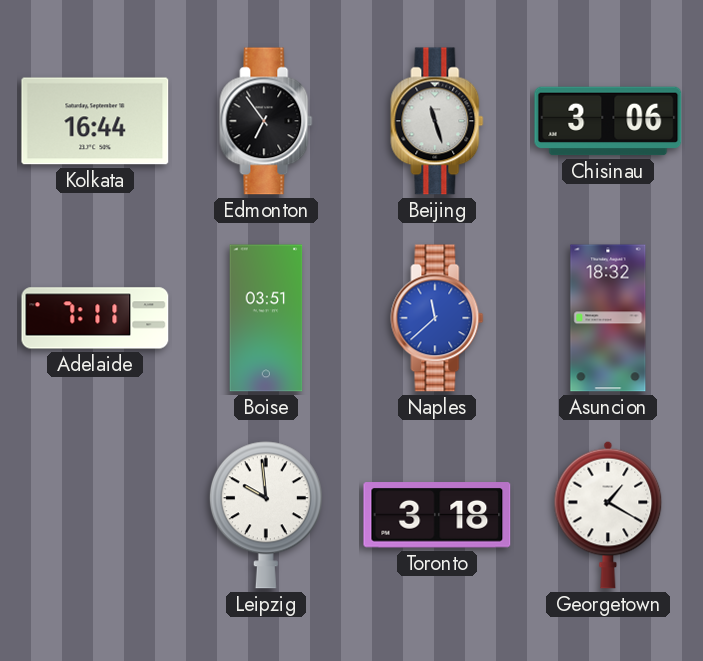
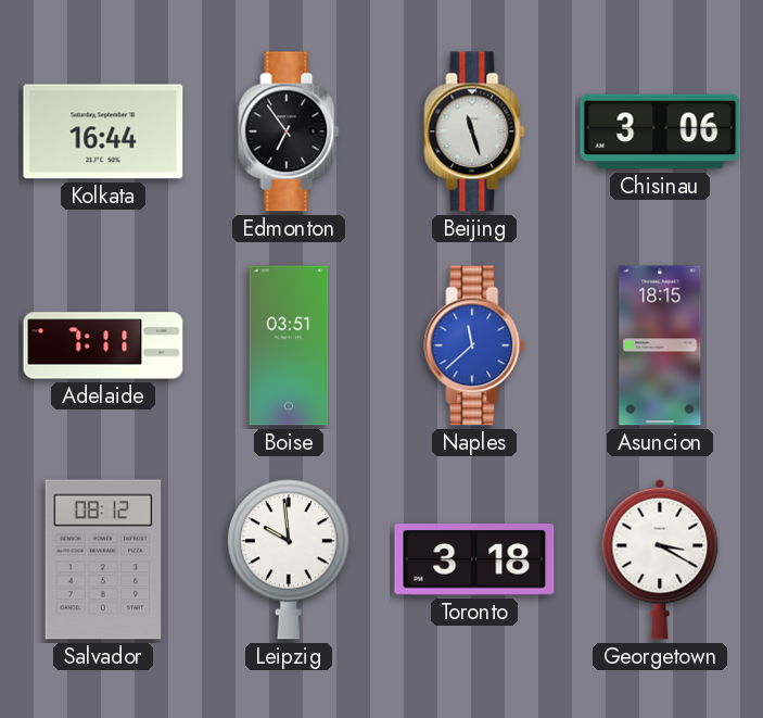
Asuncion: 18:32 -> 18:15 (660, 345)
Salvador: none -> 08:12 (103, 559)
Georgetown: 1:20 -> 3:20 (660, 559)
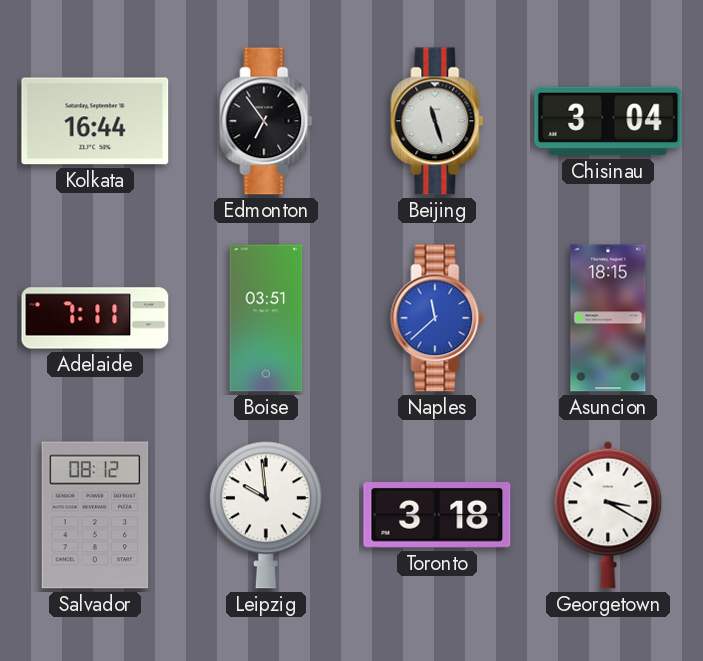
Chisinau: 3:06 -> 3:04 (608, 121)
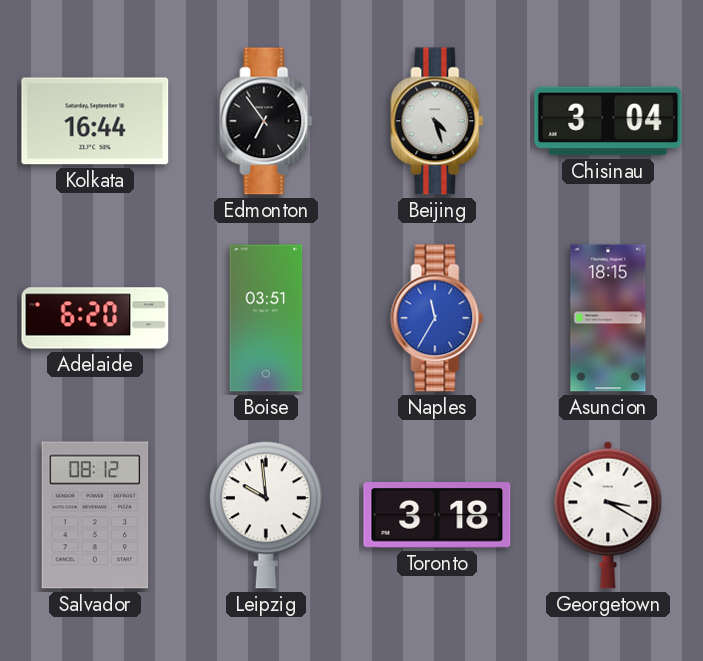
Beijing: 11:27 -> 4:27 (437, 121)
Adelaide: 7:11 -> 6:20 (95, 318)
Naples: 11:38 -> 11:35 (437, 318)
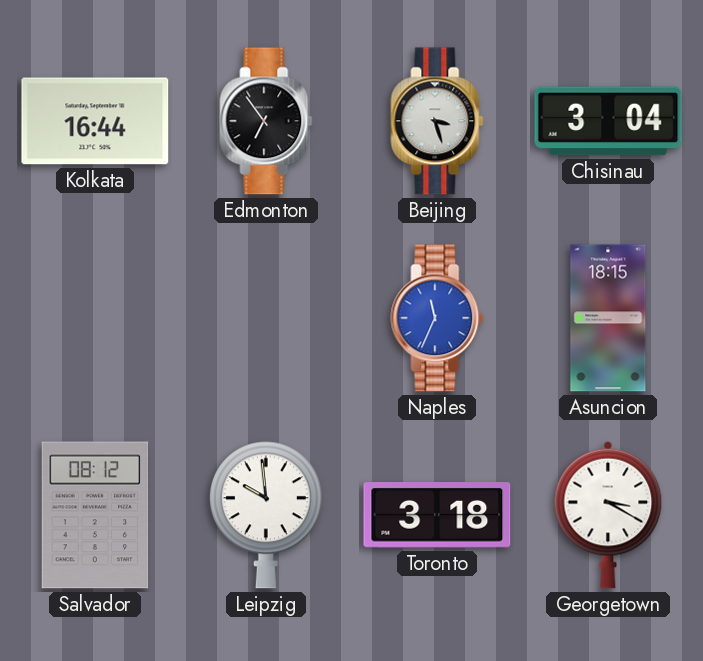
Beijing: 4:27 -> 3:27 (437, 121)
Adelaide: 6:20 -> none (95, 318)
Boise: 03:51 -> none (266, 318)
Naples: 11:35 -> 11:34 (437, 318)
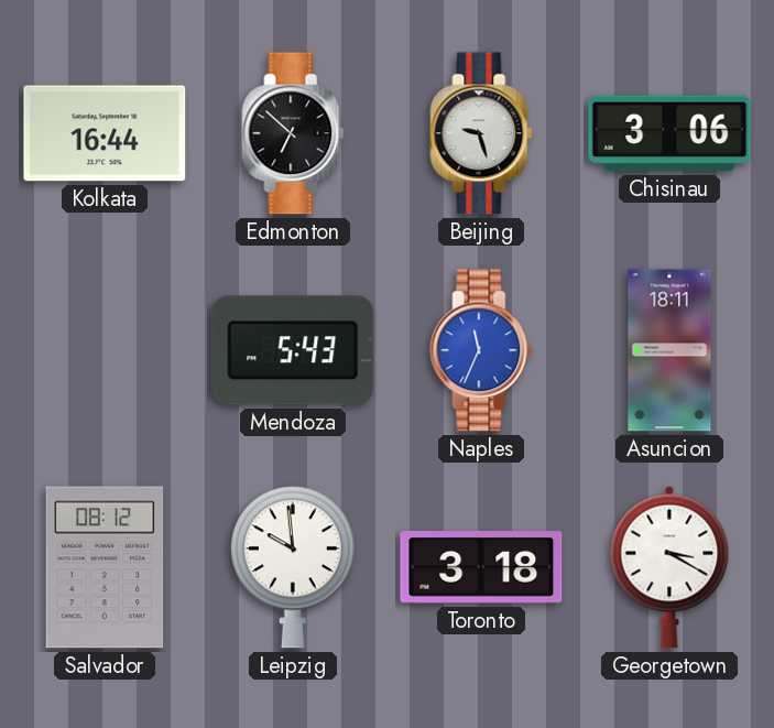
Edmonton: 6:54 -> 6:52 (293, 133)
Beijing: 3:27 -> 9:27 (481, 133)
Chisinau: 3:04 -> 3:06 (669, 133)
Mendoza: none -> 5:43 (293, 350)
Asuncion: 18:15 -> 18:11 (669, 350)
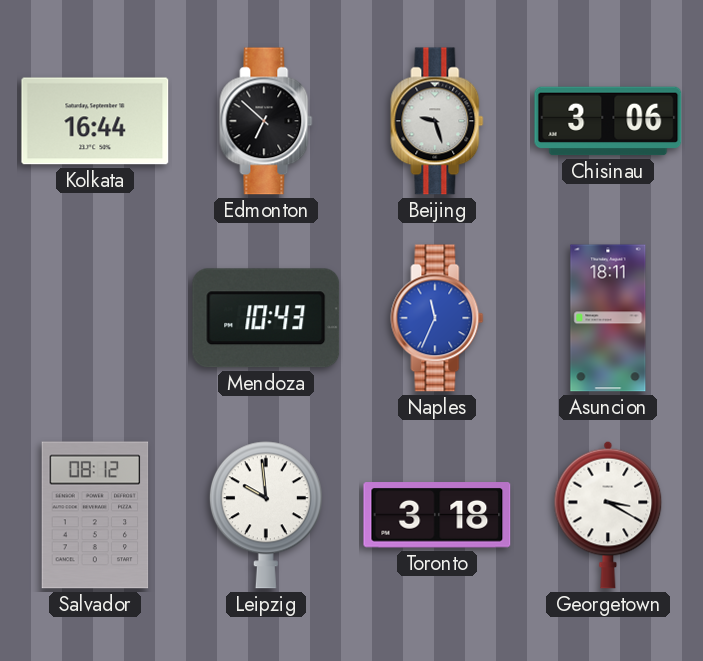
Mendoza: 5:43 -> 10:43 (266, 318)
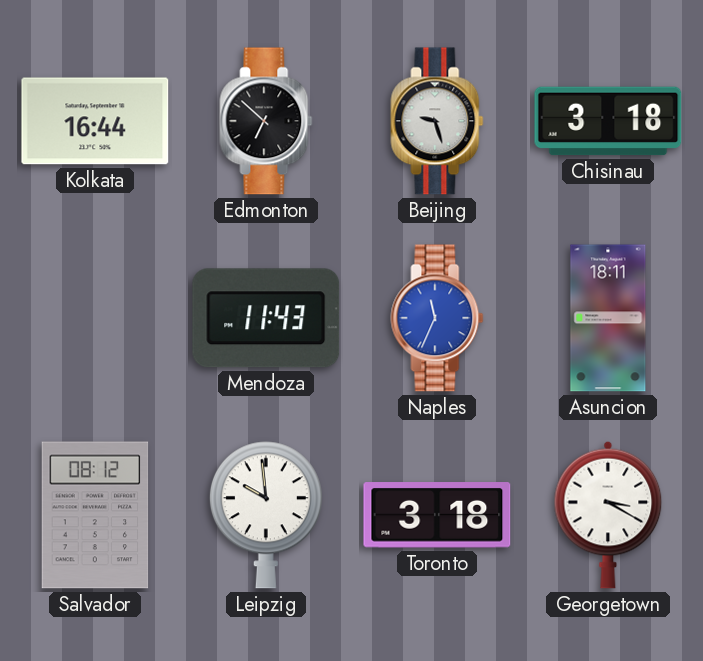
Chisinau: 3:06 -> 3:18 (608, 121)
Mendoza: 10:43 -> 11:43 (266, 318)
